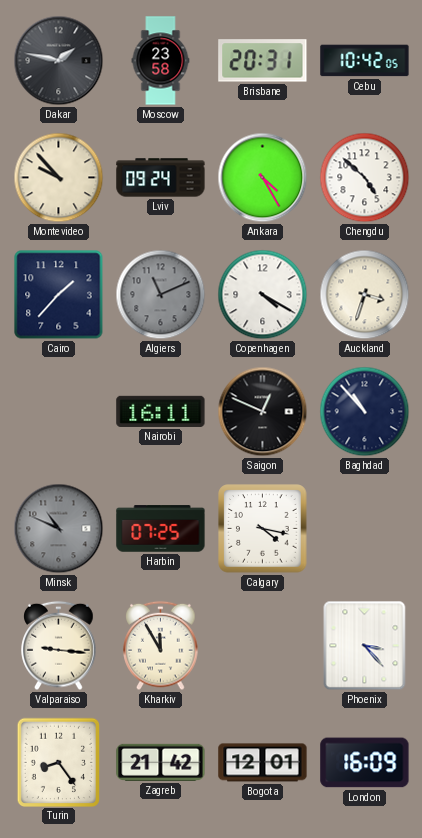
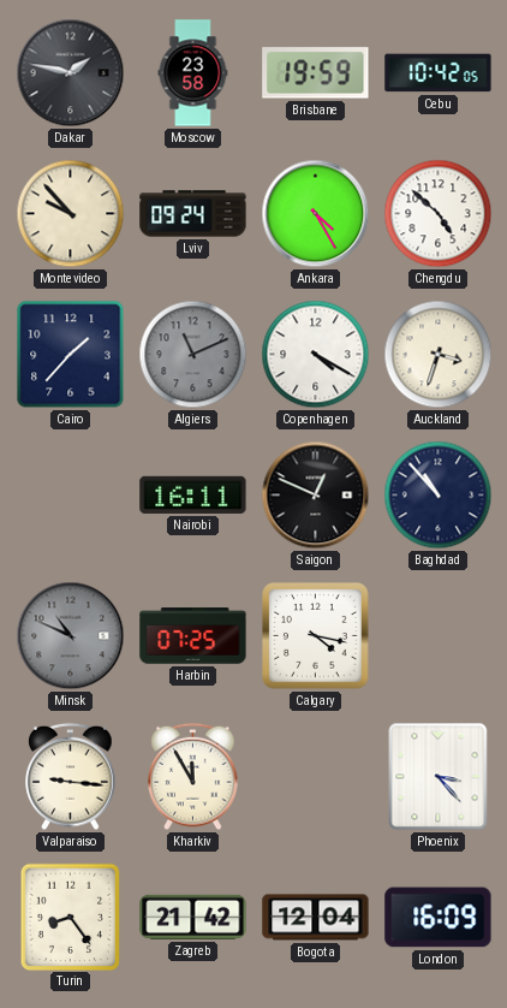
Brisbane: 20:31 -> 19:59 (316, 73)
Bogota: 12:01 -> 12:04 (316, 918)
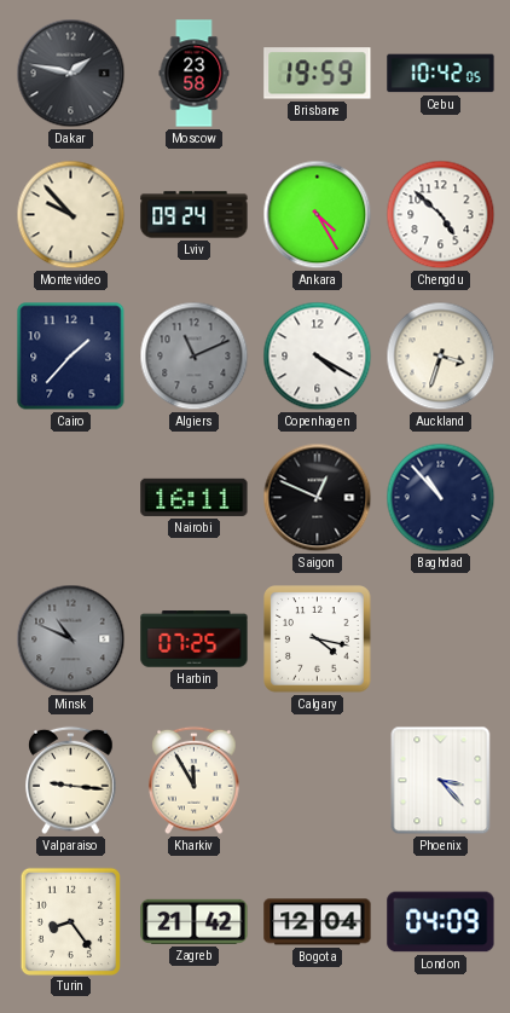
London: 16:09 -> 04:09 (441, 922)
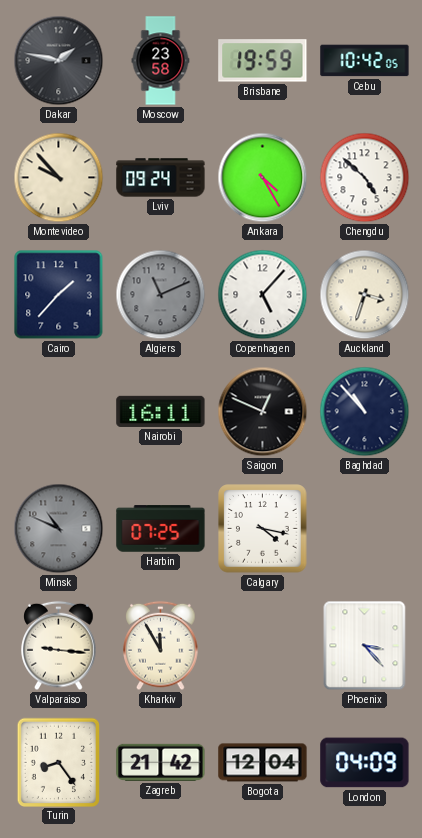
Copenhagen: 4:20 -> 5:07 (263, 295)
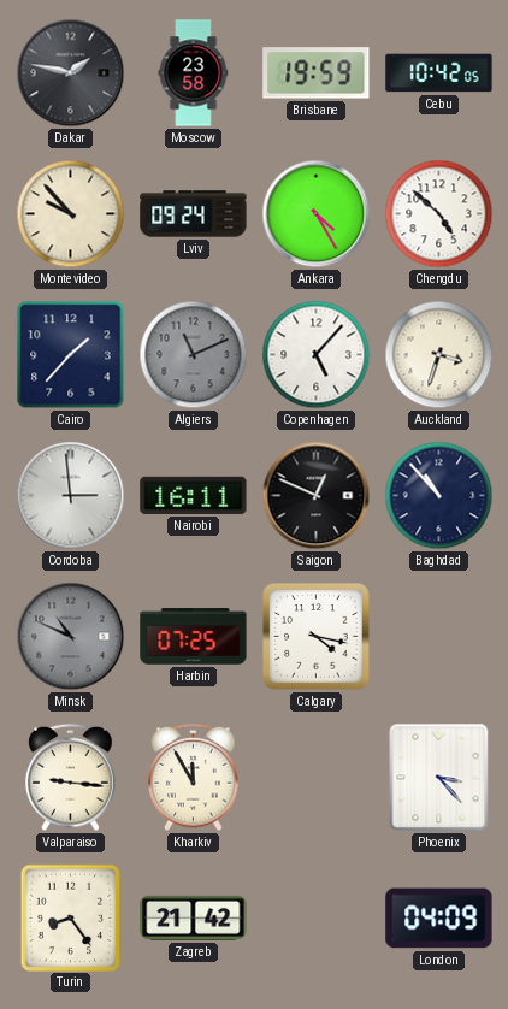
Cordoba: none -> 2:59 (71, 496)
Bogota: 12:04 -> none (263, 763)
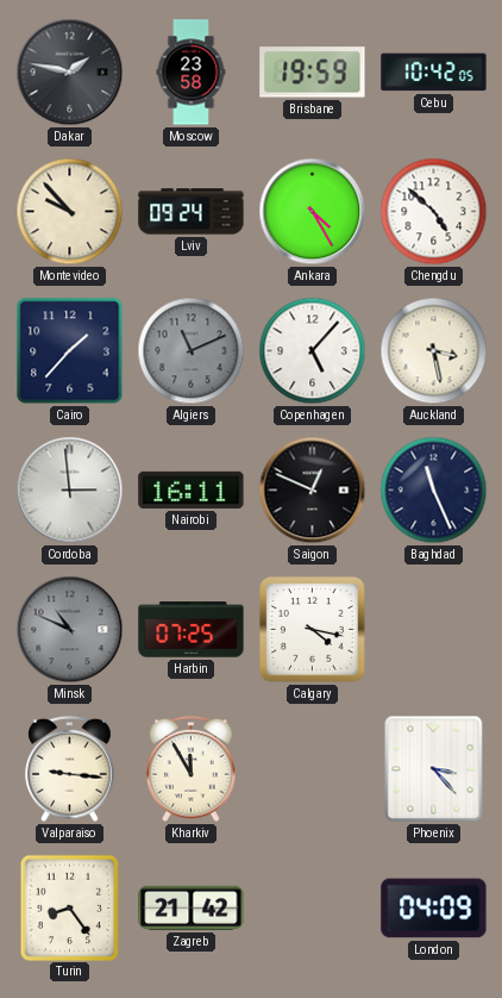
Auckland: 3:33 -> 3:28 (434, 351)
Baghdad: 10:53 -> 11:26 (434, 491)
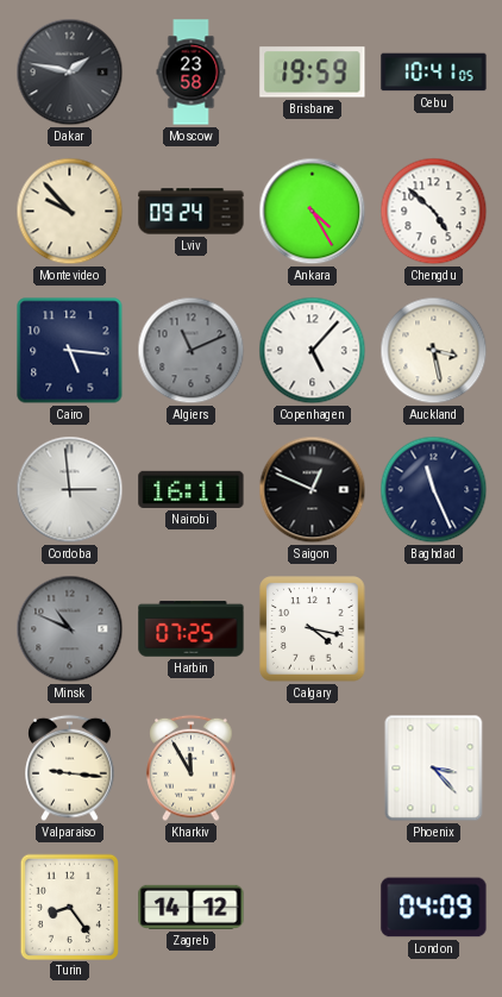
Cebu: 10:42 -> 10:41 (434, 73)
Cairo: 1:37 -> 5:16 (70, 351)
Zagreb: 21:42 -> 14:12 (192, 907)
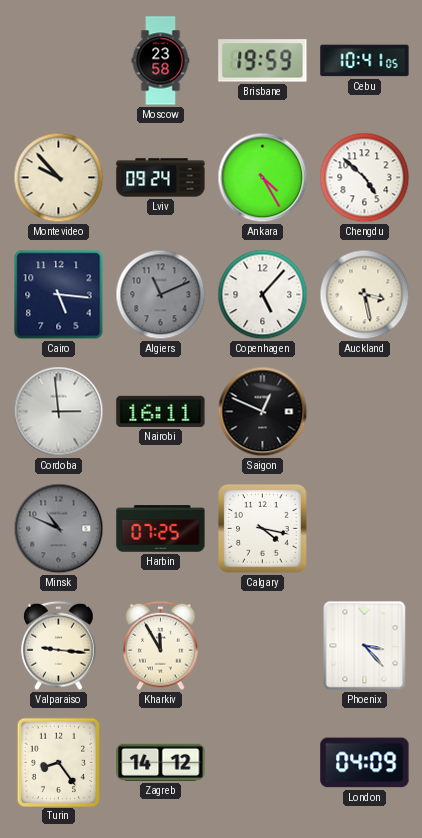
Dakar: 1:47 -> none (70, 73)
Baghdad: 11:26 -> none (434, 490)
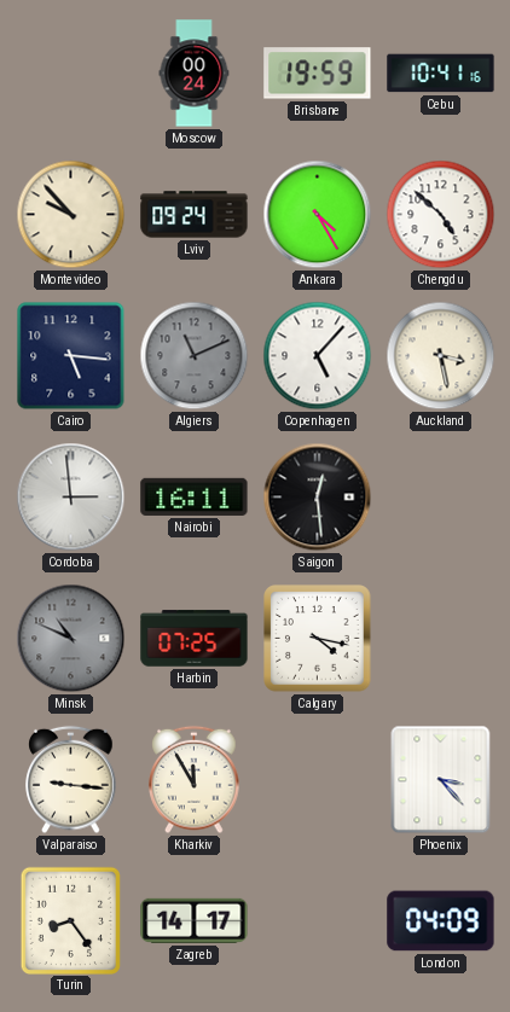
Moscow: 23:58 -> 00:24 (195, 74)
Cebu: 10:41:05 -> 10:41:16 (441, 74)
Saigon: 12:49 -> 12:29 (318, 498)
Zagreb: 14:12 -> 14:17 (195, 920)
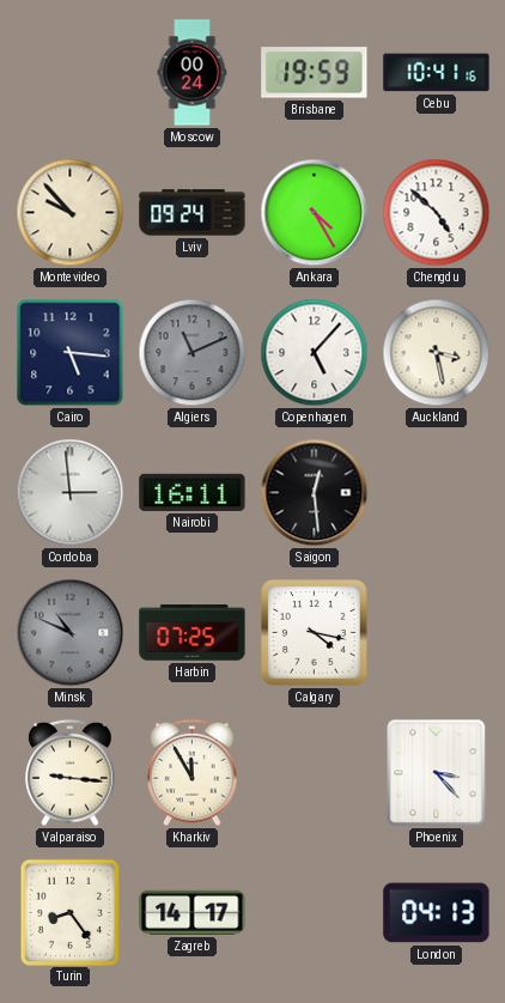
London: 04:09 -> 04:13 (437, 913)
